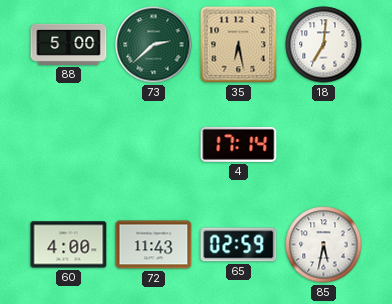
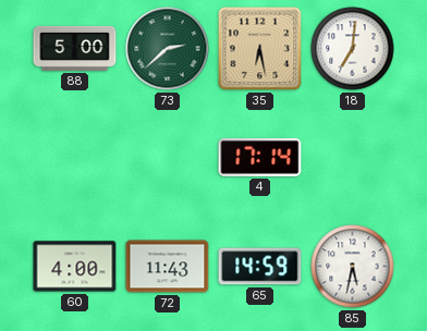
65: 02:59 -> 14:59 (260, 267)
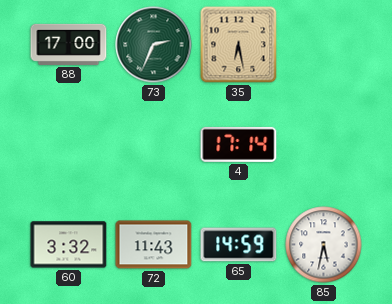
88: 5:00 -> 17:00 (69, 44)
73: 2:38 -> 2:34 (154, 45)
18: 7:01 -> none (353, 49)
60: 4:00 -> 3:32 (69, 245)
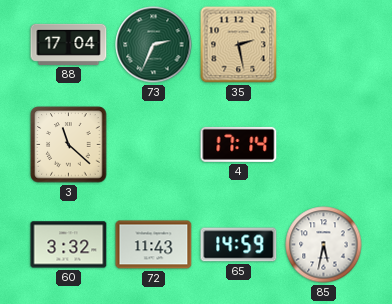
88: 17:00 -> 17:04 (69, 44)
35: 6:28 -> 2:28 (239, 45)
3: none -> 11:22 (69, 145)
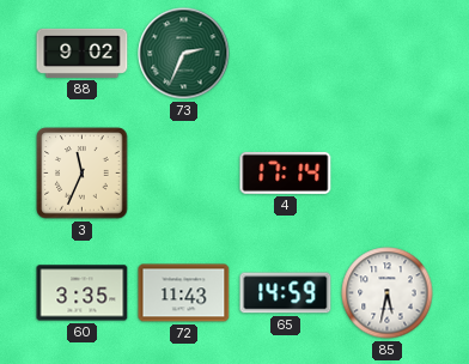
88: 17:04 -> 9:02 (83, 53)
35: 2:28 -> none (239, 45)
3: 11:22 -> 11:34 (83, 174)
60: 3:32 -> 3:35 (83, 293)
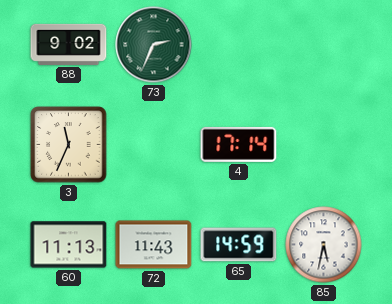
60: 3:35 -> 11:13 (69, 245)
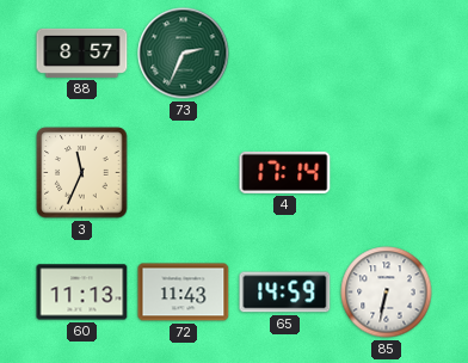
88: 9:02 -> 8:57 (82, 53)
85: 5:32 -> 6:32 (387, 293)
